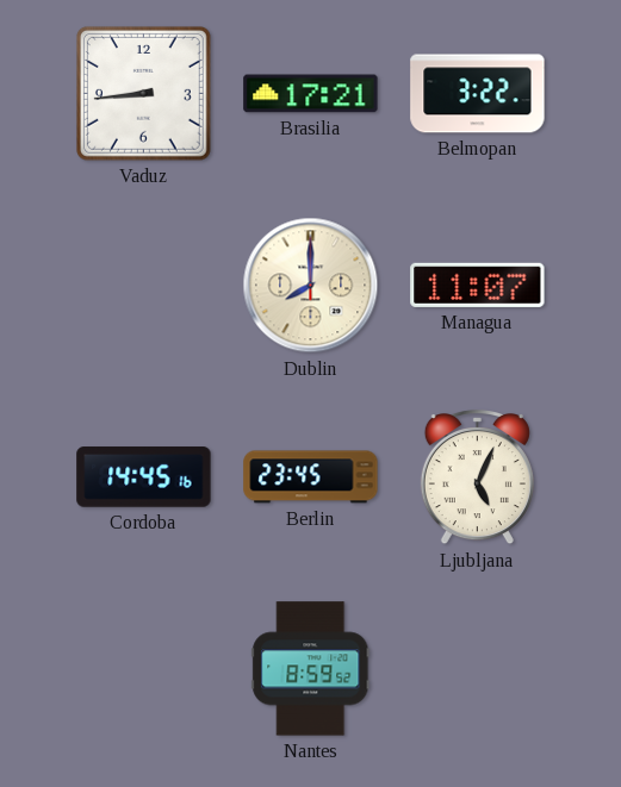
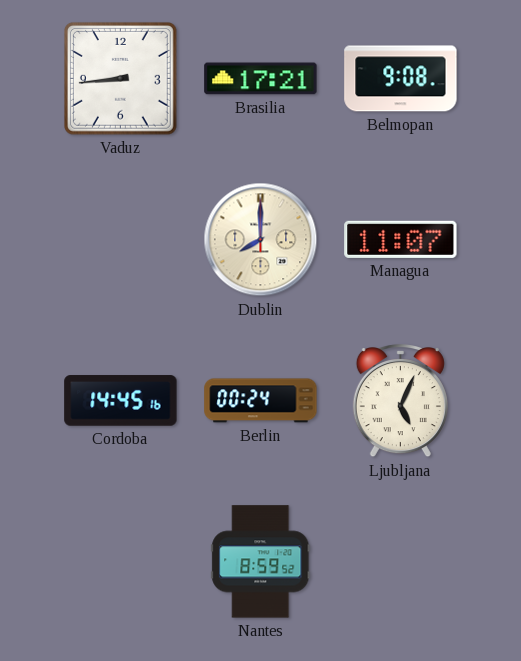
Belmopan: 3:22 -> 9:08 (401, 79)
Berlin: 23:45 -> 00:24 (261, 401)
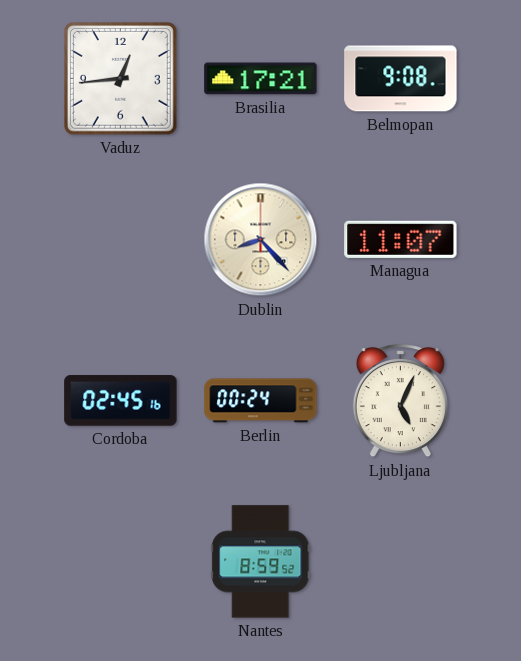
Vaduz: 8:44 -> 12:44 (120, 78)
Dublin: 8:00 -> 8:23 (261, 240)
Cordoba: 14:45 -> 02:45 (121, 401)
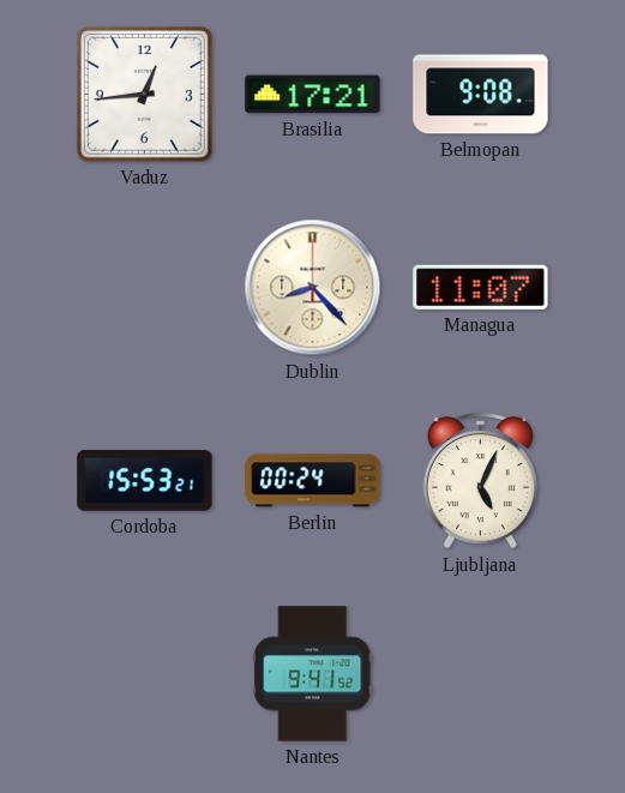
Cordoba: 02:45 -> 15:53 (145, 481)
Nantes: 8:59 -> 9:41 (313, 674)
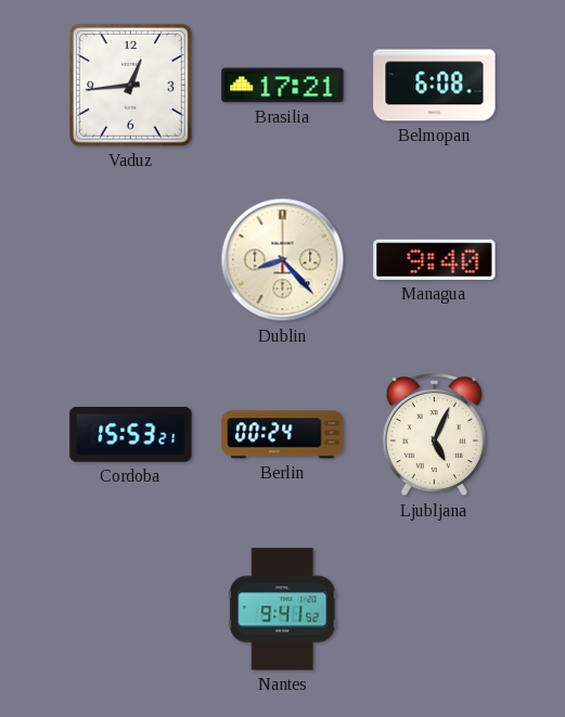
Belmopan: 9:08 -> 6:08 (435, 86)
Managua: 11:07 -> 9:40 (435, 259)
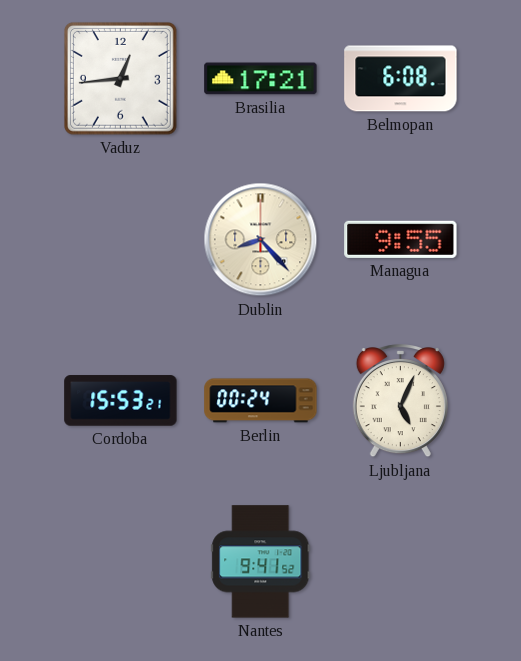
Managua: 9:40 -> 9:55 (401, 239)
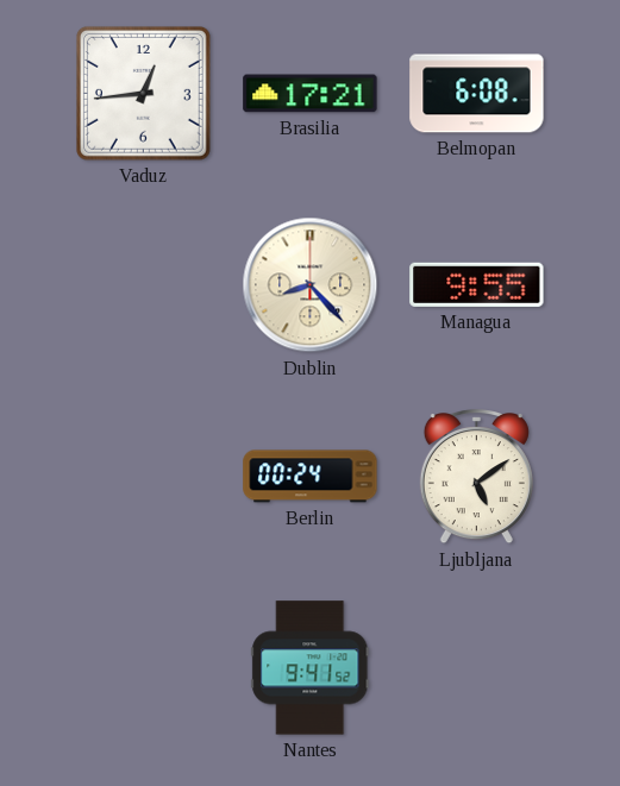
Cordoba: 15:53 -> none (121, 401)
Ljubljana: 5:04 -> 5:09 (476, 478)
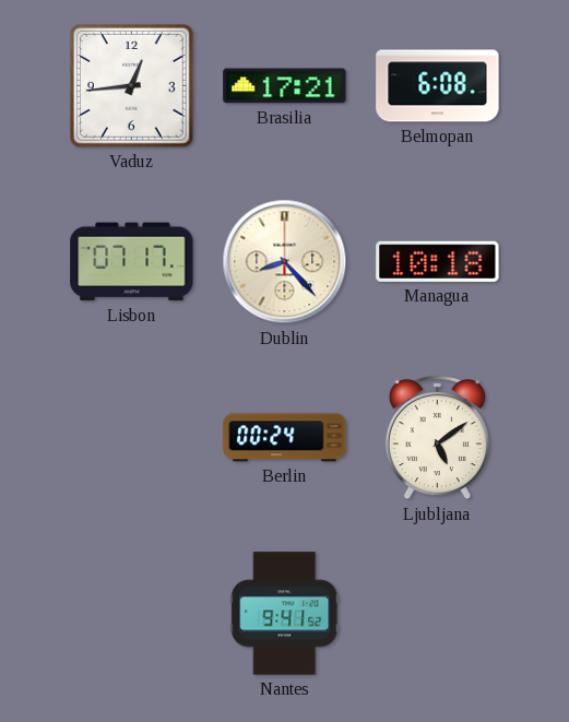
Lisbon: none -> 07:17 (132, 262)
Managua: 9:55 -> 10:18 (438, 261)
